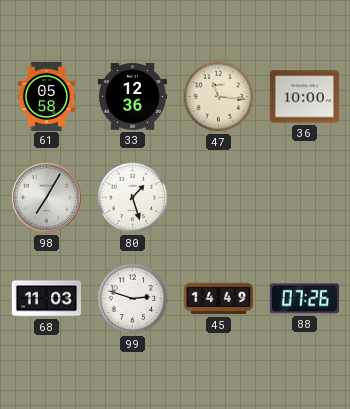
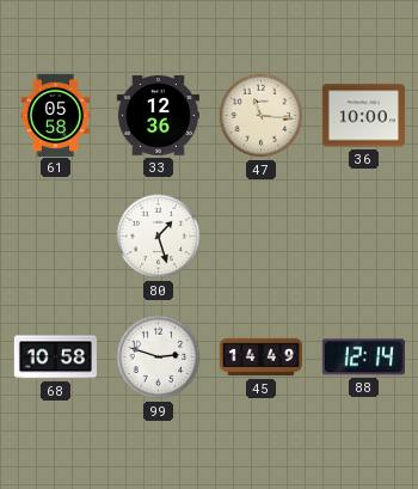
98: 7:05 -> none (46, 197)
68: 11:03 -> 10:58 (55, 357)
88: 07:26 -> 12:14 (363, 357)
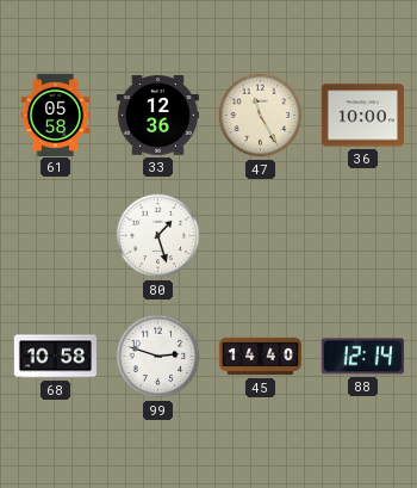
47: 11:16 -> 11:25 (261, 116)
45: 14:49 -> 14:40 (260, 357)
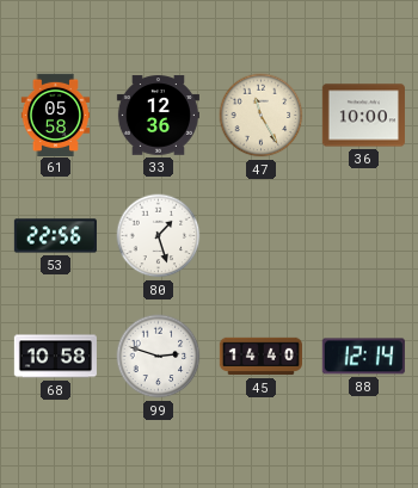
53: none -> 22:56 (55, 236)
